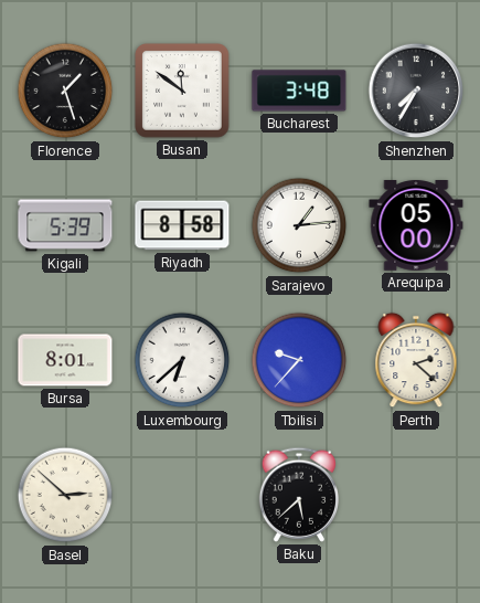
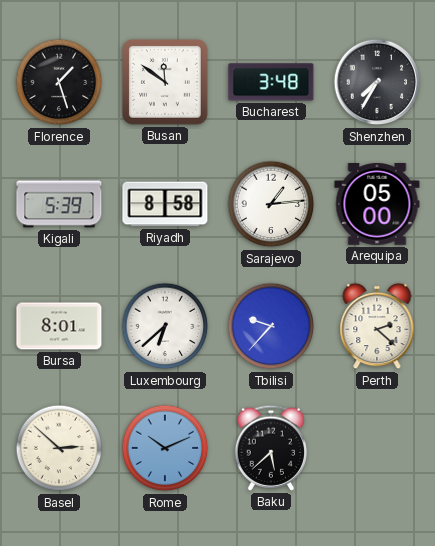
Rome: none -> 10:11 (165, 448)
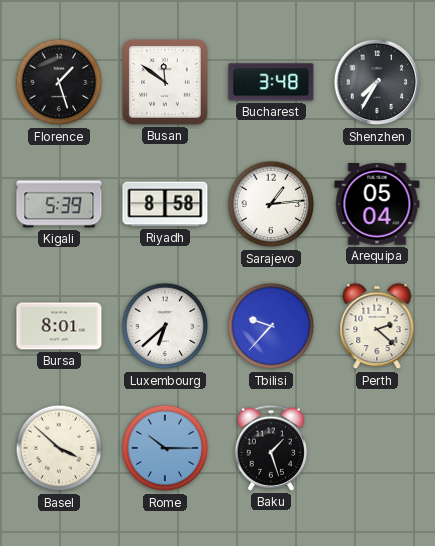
Arequipa: 05:00 -> 05:04 (377, 205)
Basel: 2:52 -> 3:52 (59, 448)
Rome: 10:11 -> 10:15 (165, 448)
Baku: 5:38 -> 1:27 (270, 448)
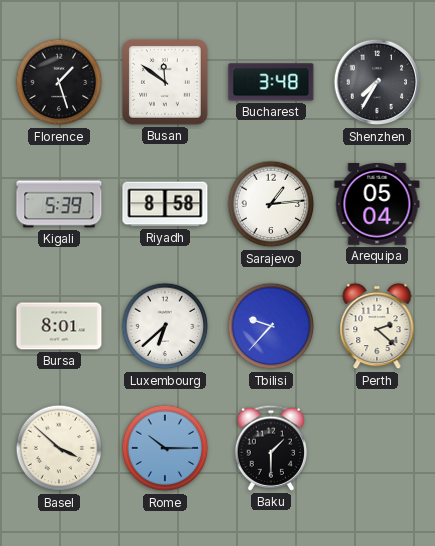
Baku: 1:27 -> 1:30 (270, 448)
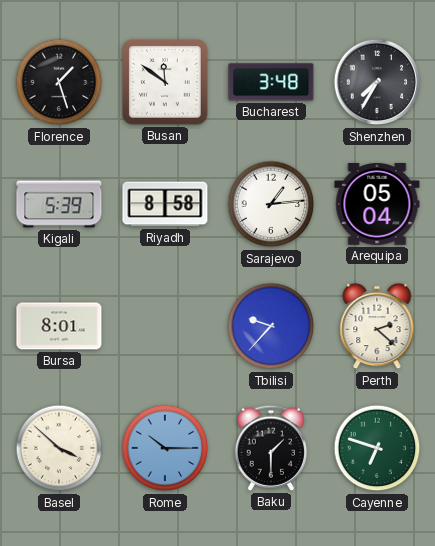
Luxembourg: 6:38 -> none (165, 326)
Cayenne: none -> 6:48 (377, 448)
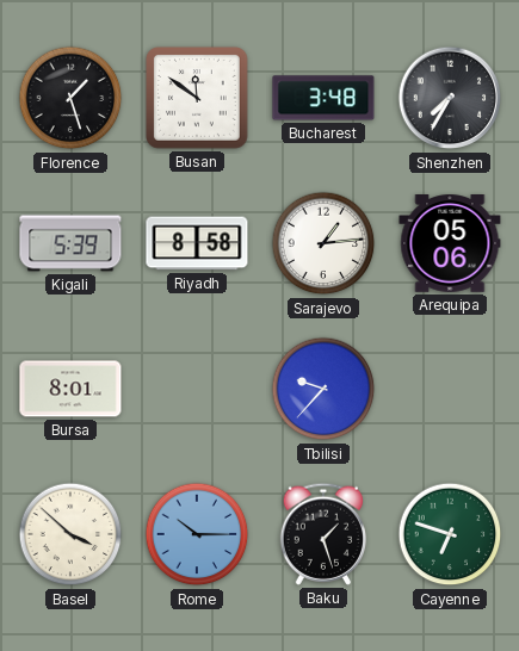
Arequipa: 05:04 -> 05:06 (450, 244)
Perth: 2:22 -> none (377, 326)
Baku: 1:30 -> 1:27 (322, 534)
